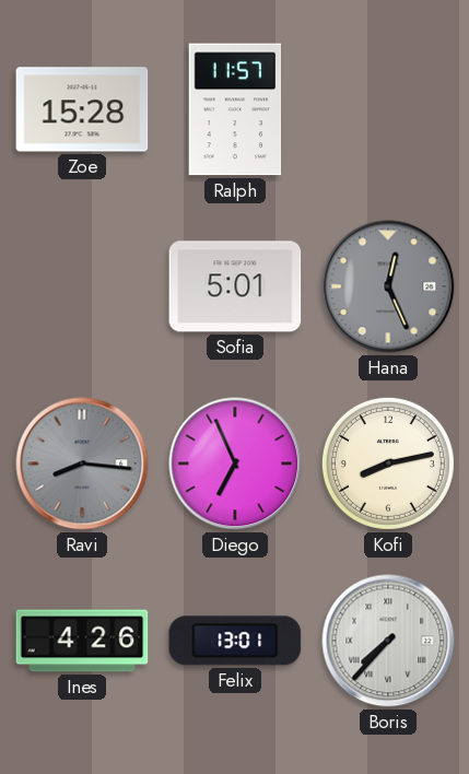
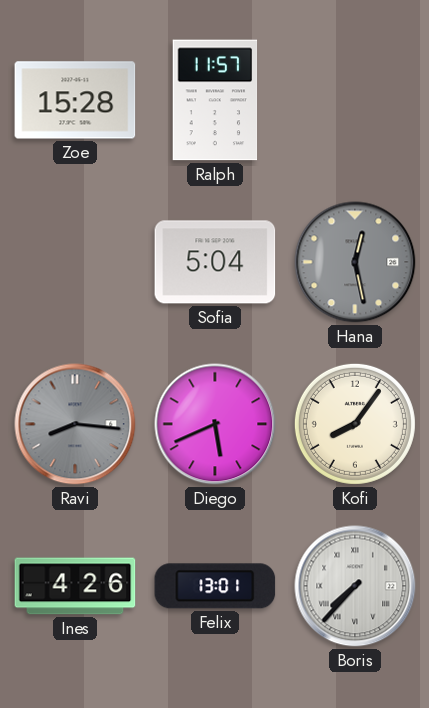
Sofia: 5:01 -> 5:04 (215, 262)
Hana: 12:26 -> 12:28 (355, 262)
Diego: 6:56 -> 5:41 (215, 424)
Kofi: 8:13 -> 8:06 (355, 424)
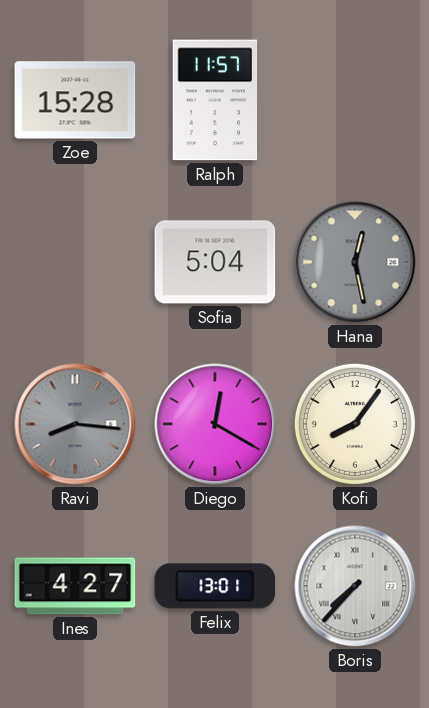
Diego: 5:41 -> 12:20 (215, 424)
Ines: 4:26 -> 4:27 (75, 586)
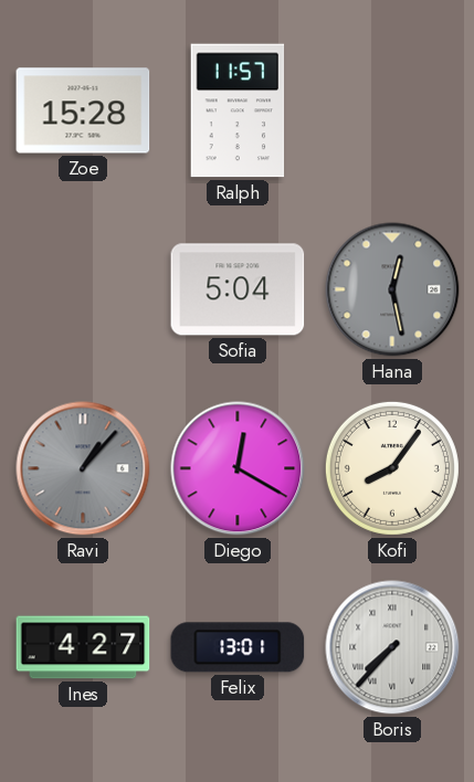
Ravi: 8:16 -> 1:07 (83, 468)
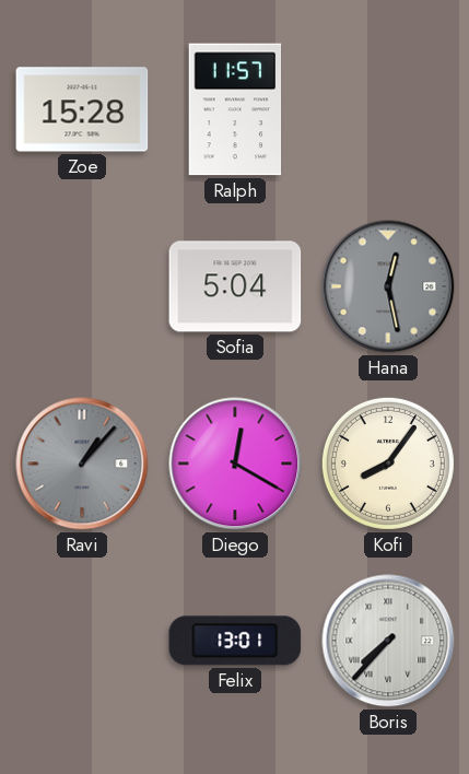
Ines: 4:27 -> none (83, 647)
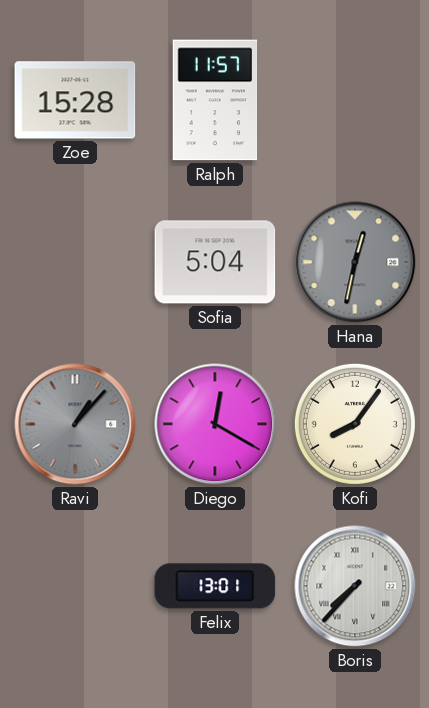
Hana: 12:28 -> 12:32 (355, 262)
